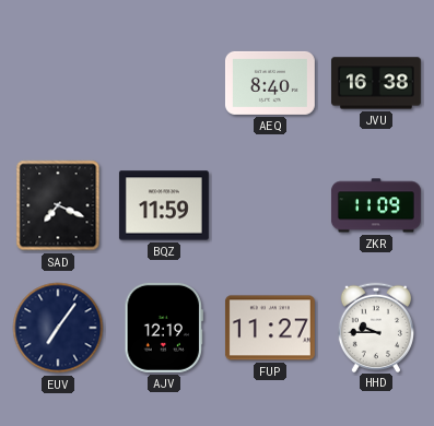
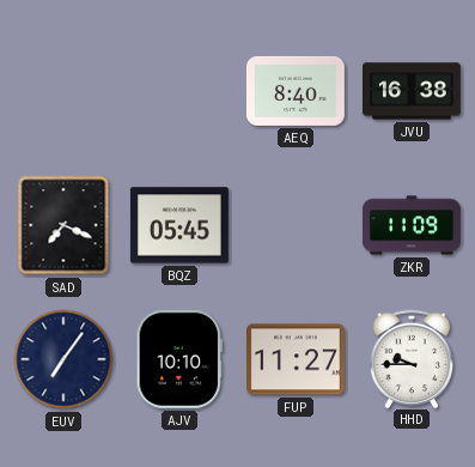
BQZ: 11:59 -> 05:45 (179, 225)
AJV: 12:19 -> 10:10 (179, 359)
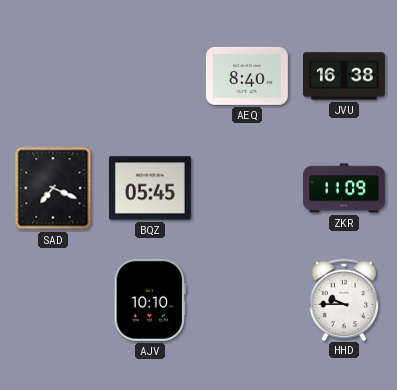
EUV: 7:06 -> none (63, 359)
FUP: 11:27 -> none (296, 359)
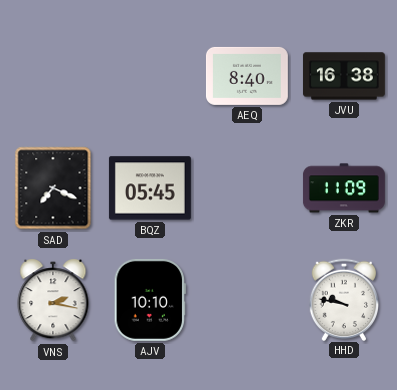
VNS: none -> 2:17 (53, 300)
HHD: 9:45 -> 9:47 (343, 299)
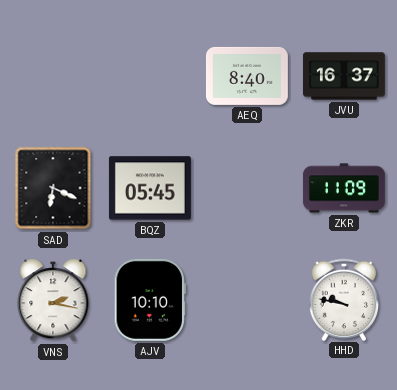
JVU: 16:38 -> 16:37 (344, 76)
SAD: 7:19 -> 6:19 (53, 188)
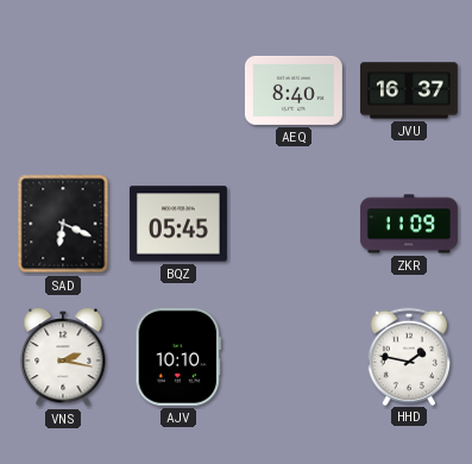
HHD: 9:47 -> 1:47 (408, 356)
